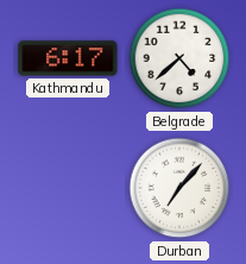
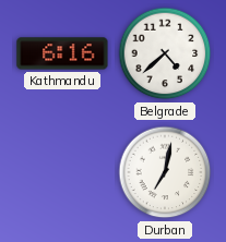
Kathmandu: 6:17 -> 6:16 (62, 53)
Durban: 7:07 -> 7:02 (165, 172)
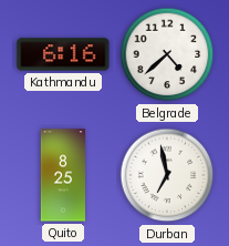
Quito: none -> 8:25 (63, 175)
Durban: 7:02 -> 6:58 (167, 175)
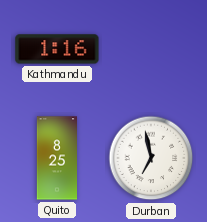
Kathmandu: 6:16 -> 1:16 (57, 49)
Belgrade: 4:38 -> none (167, 54)
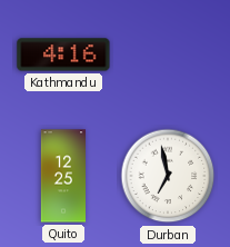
Kathmandu: 1:16 -> 4:16 (63, 55)
Quito: 8:25 -> 12:25 (63, 176)
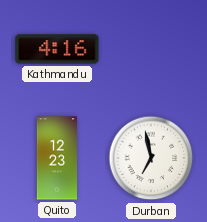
Quito: 12:25 -> 12:23 (57, 158)
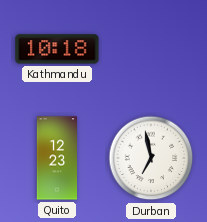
Kathmandu: 4:16 -> 10:18 (57, 49)
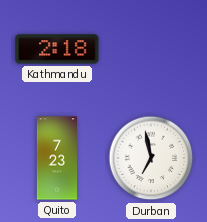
Kathmandu: 10:18 -> 2:18 (57, 49)
Quito: 12:23 -> 7:23 (57, 158)
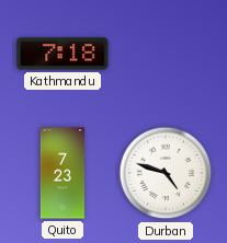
Kathmandu: 2:18 -> 7:18 (63, 54)
Durban: 6:58 -> 4:48 (166, 173)
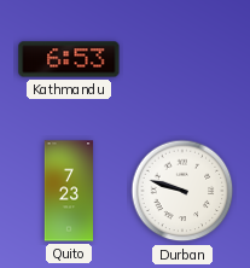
Kathmandu: 7:18 -> 6:53 (69, 59)
Durban: 4:48 -> 9:48 (182, 191)
